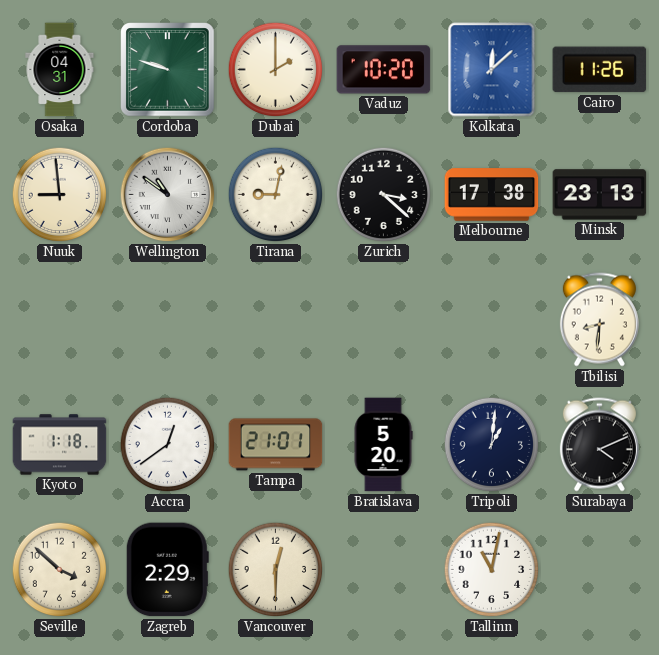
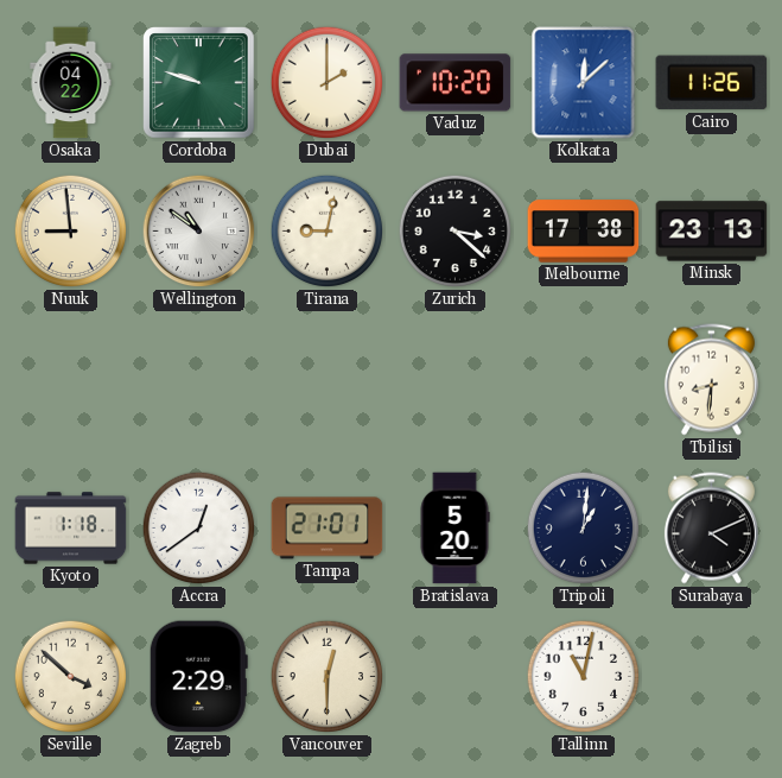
Osaka: 04:31 -> 04:22 (71, 83)
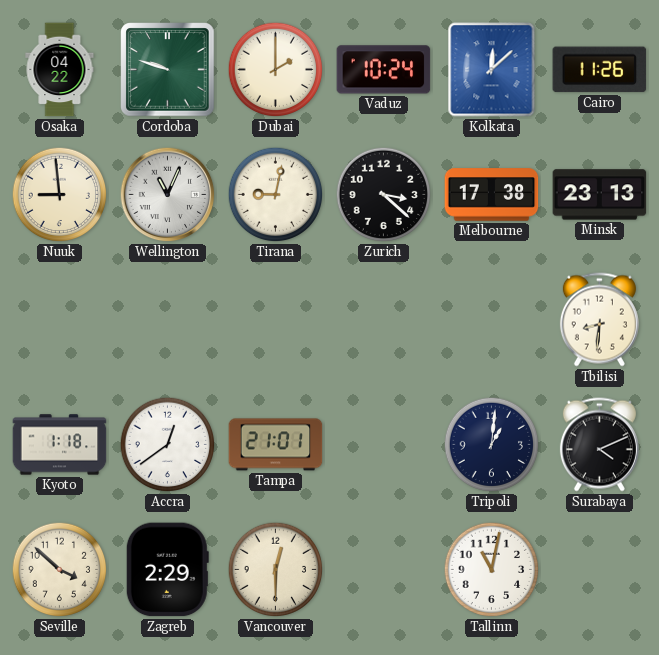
Vaduz: 10:20 -> 10:24 (384, 70)
Wellington: 10:51 -> 11:04 (168, 195)
Bratislava: 5:20 -> none (454, 529)
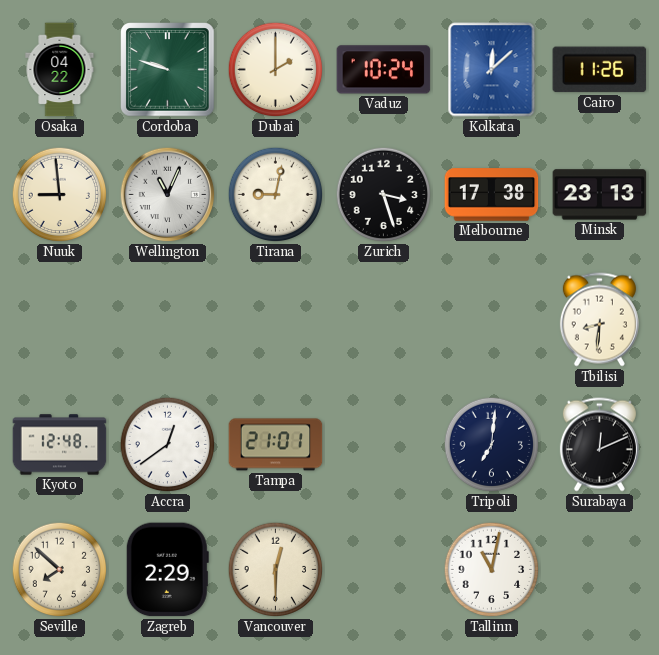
Zurich: 3:22 -> 3:27 (384, 195)
Kyoto: 1:18 -> 12:48 (60, 445)
Tripoli: 1:01 -> 7:01 (492, 445)
Surabaya: 4:11 -> 12:11 (599, 445)
Seville: 3:52 -> 7:52 (60, 570)
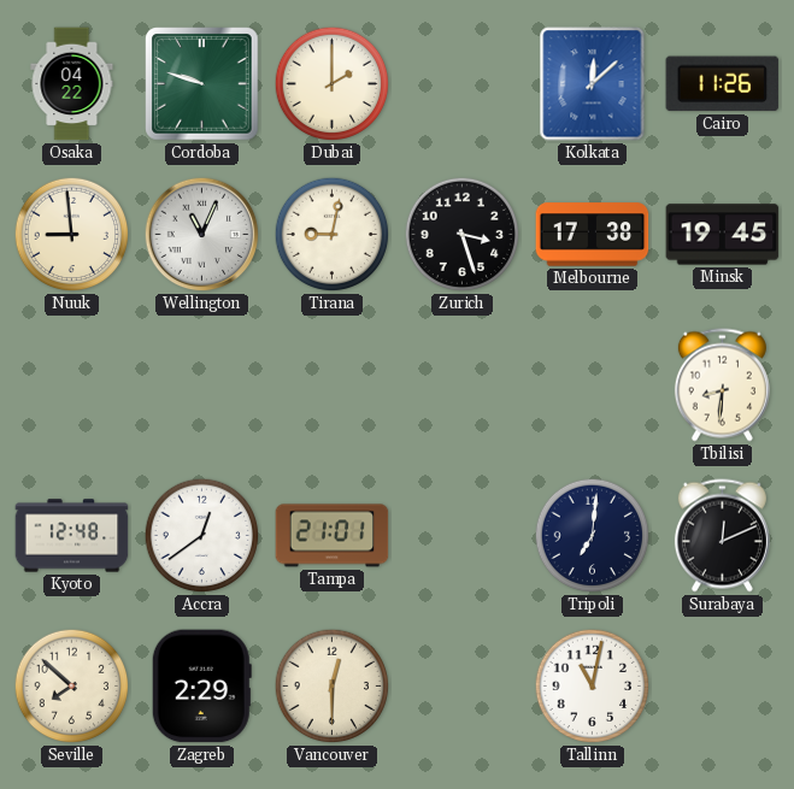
Vaduz: 10:24 -> none (384, 70)
Minsk: 23:13 -> 19:45 (723, 235)
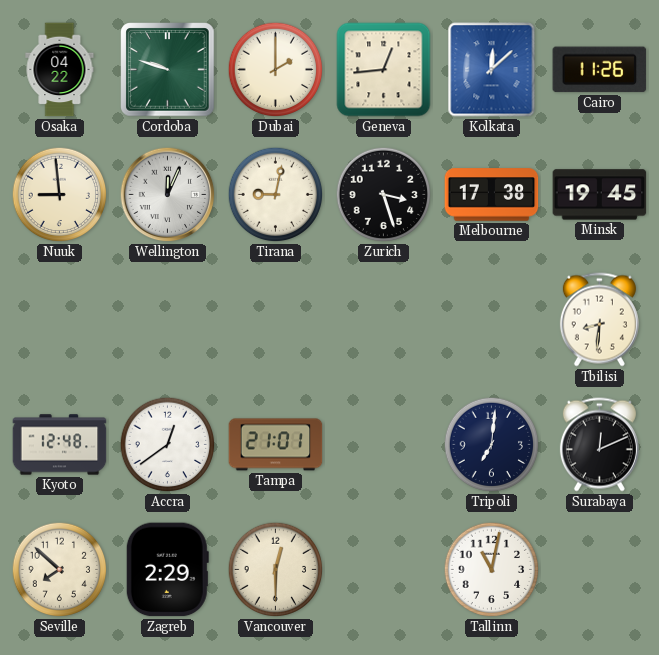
Geneva: none -> 12:44 (384, 70)
Wellington: 11:04 -> 12:04 (168, 195)
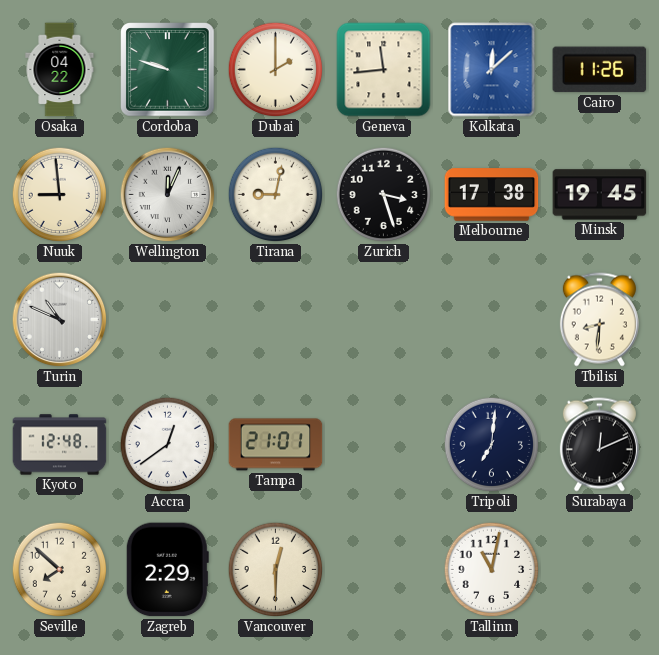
Geneva: 12:44 -> 11:44 (384, 70)
Turin: none -> 10:49 (60, 320)
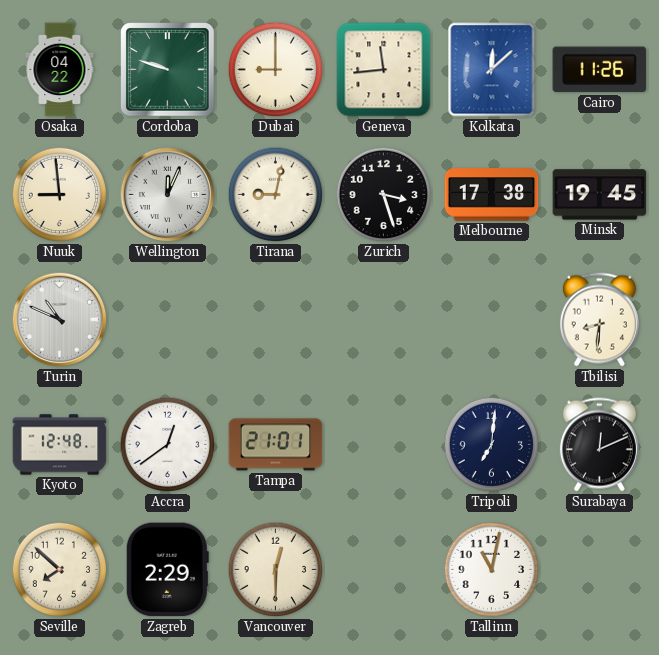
Dubai: 2:00 -> 9:00 (276, 70)
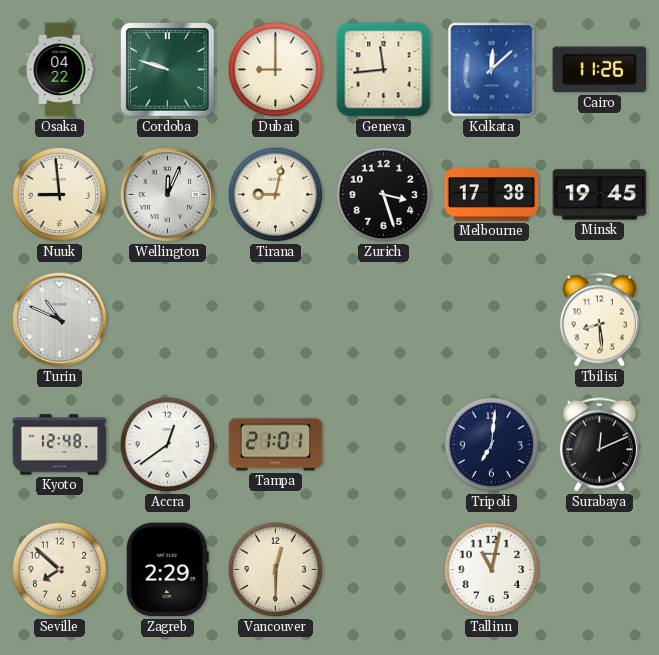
Tbilisi: 8:31 -> 8:29 (599, 320)
